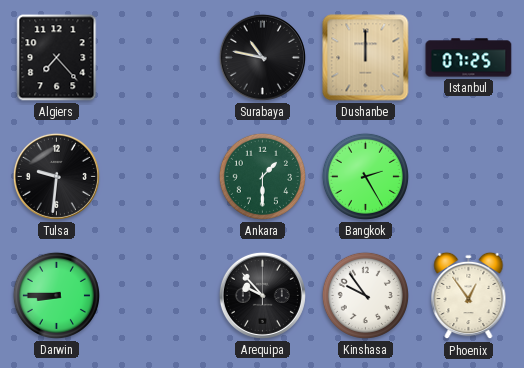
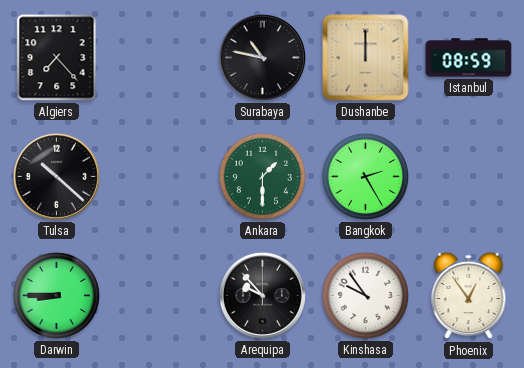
Istanbul: 07:25 -> 08:59 (469, 58)
Tulsa: 9:31 -> 10:22 (56, 176)
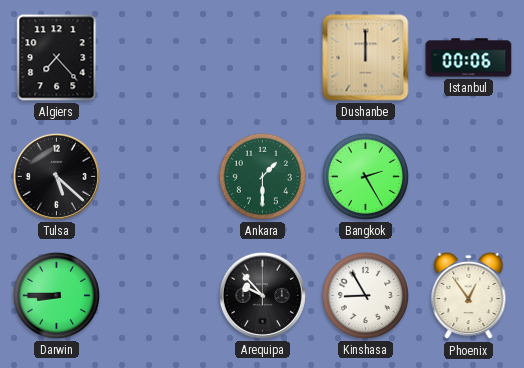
Surabaya: 10:47 -> none (262, 57)
Istanbul: 08:59 -> 00:06 (469, 58)
Tulsa: 10:22 -> 5:22 (56, 176)
Kinshasa: 9:54 -> 8:55 (365, 295)
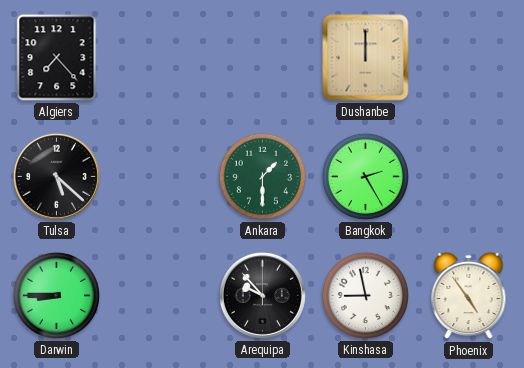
Istanbul: 00:06 -> none (469, 58)
Kinshasa: 8:55 -> 8:58 (365, 295)
Phoenix: 12:54 -> 4:54 (469, 296)
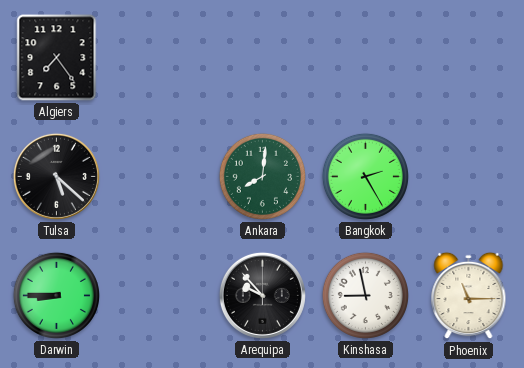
Algiers: 7:23 -> 7:24 (57, 58)
Dushanbe: 12:00 -> none (366, 58)
Ankara: 1:30 -> 8:01 (262, 176)
Phoenix: 4:54 -> 11:15 (469, 296)
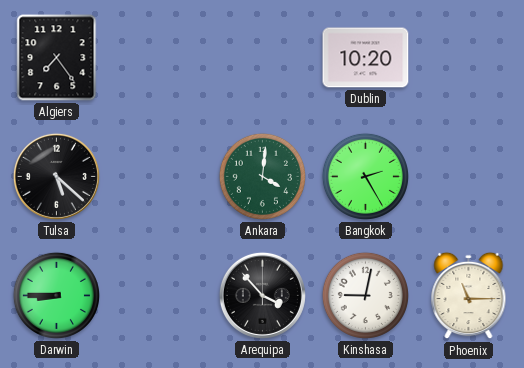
Dublin: none -> 10:20 (366, 58)
Ankara: 8:01 -> 4:01 (262, 176)
Arequipa: 9:53 -> 3:53 (262, 295)
Kinshasa: 8:58 -> 9:02 (365, 295)
